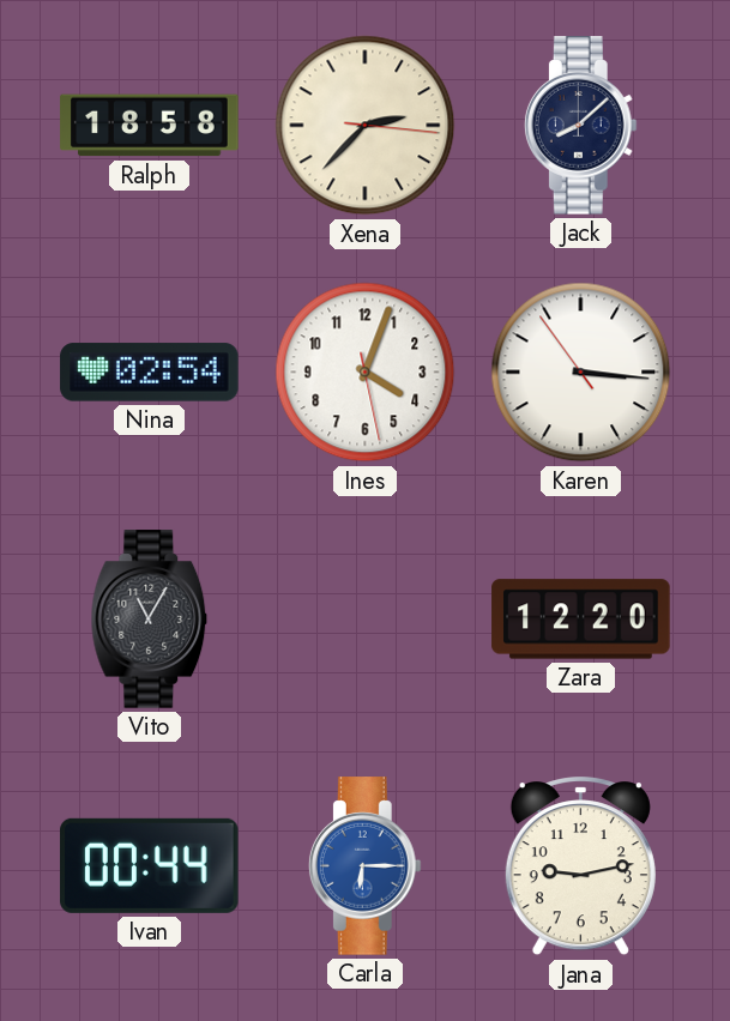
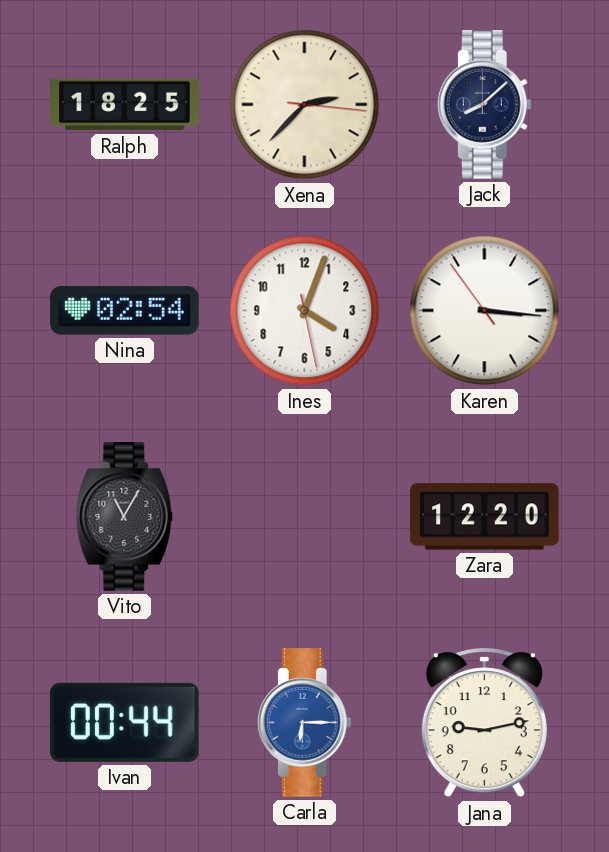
Ralph: 18:58 -> 18:25 (125, 105)
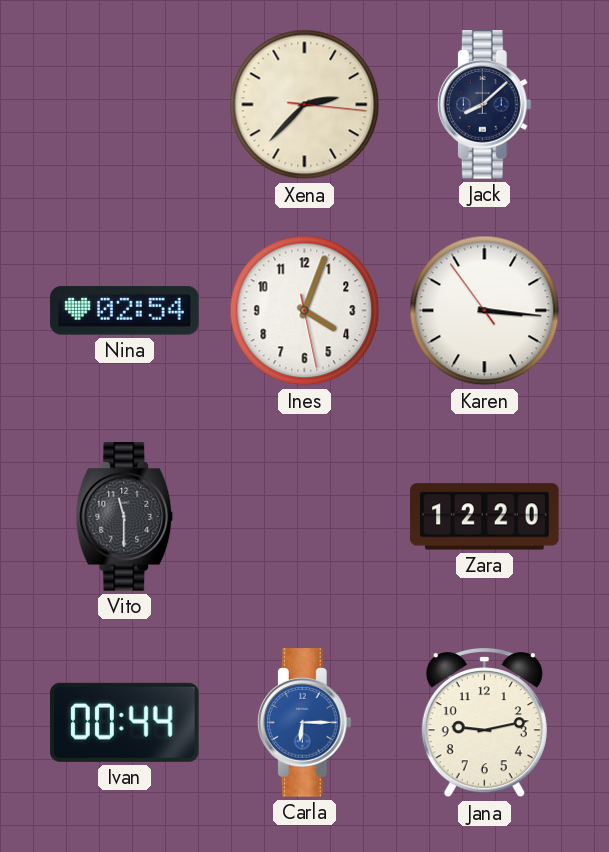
Ralph: 18:25 -> none (125, 105)
Vito: 11:05 -> 11:30 (125, 517)
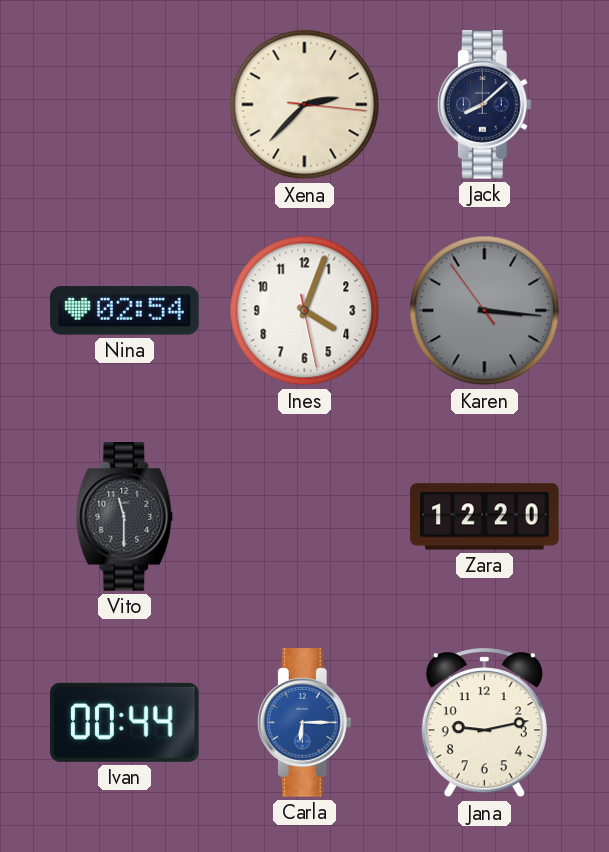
Karen dial: white -> grey (485, 311)
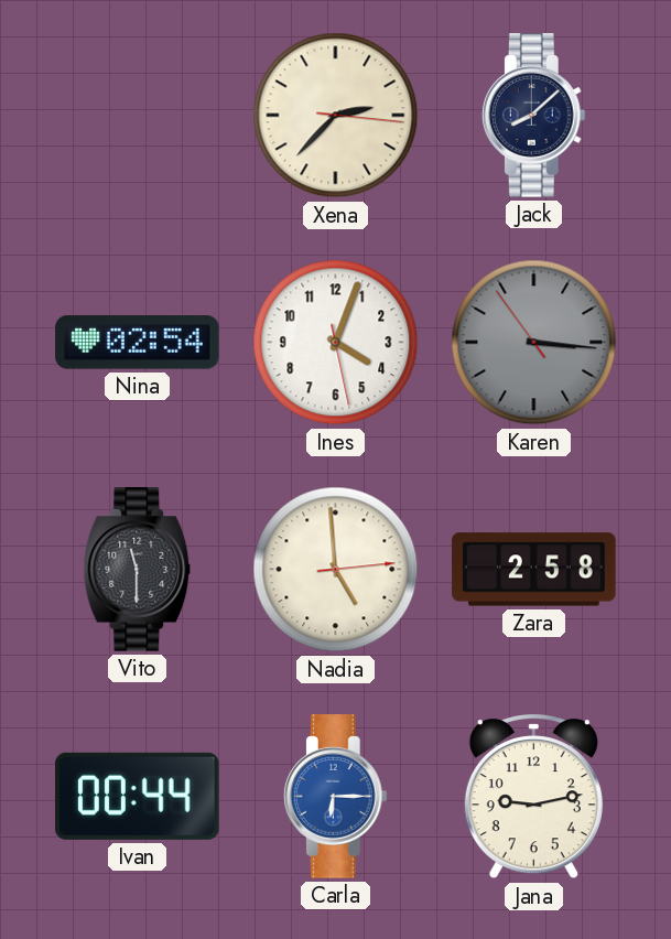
Nadia: none -> 4:59 (336, 570)
Zara: 12:20 -> 2:58 (534, 570)
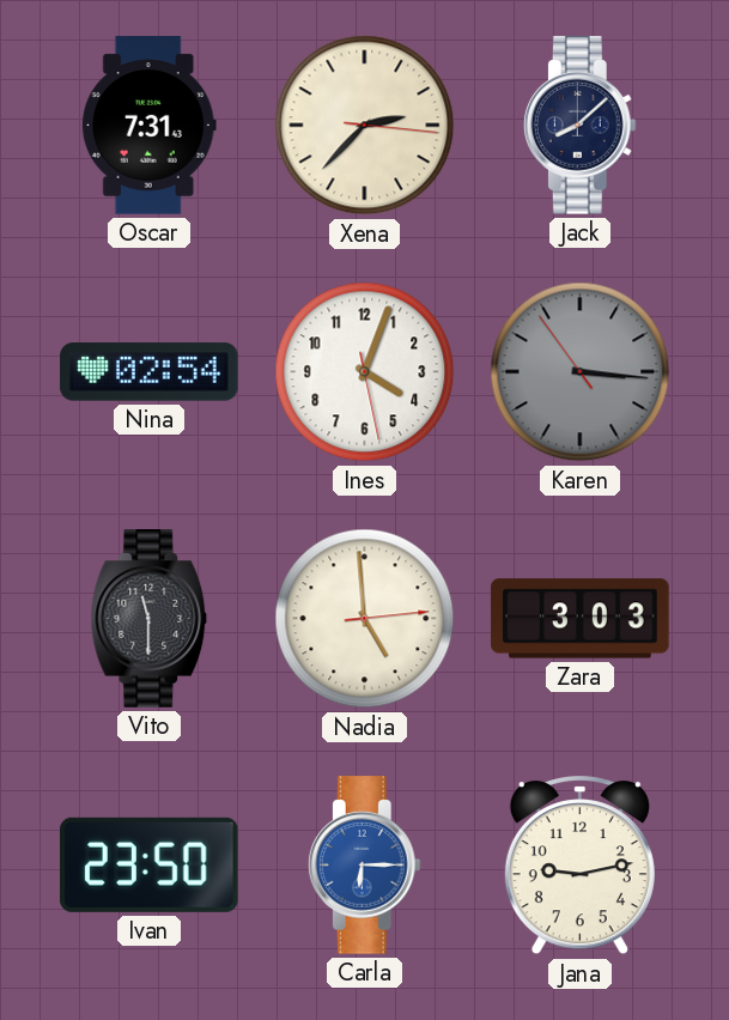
Oscar: none -> 7:31 (148, 126)
Zara: 2:58 -> 3:03 (581, 619)
Ivan: 00:44 -> 23:50 (150, 864)
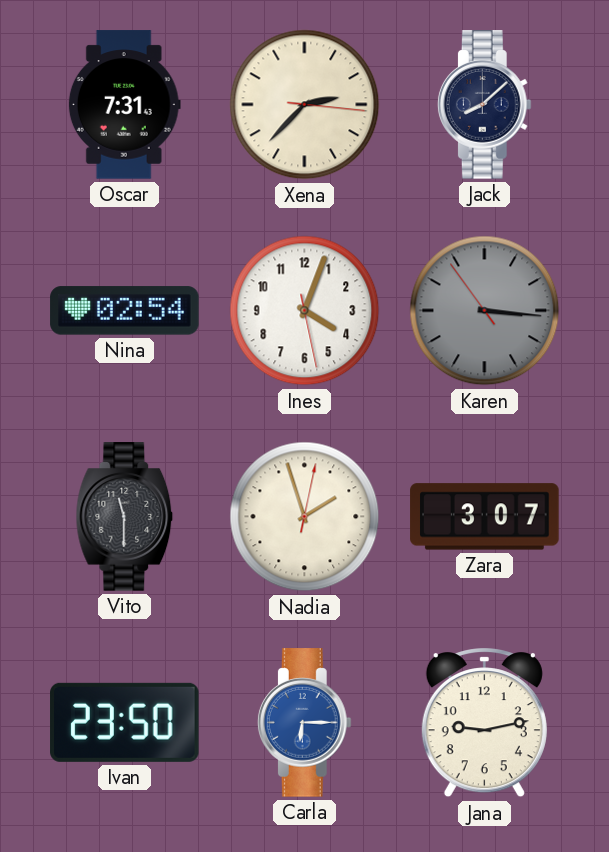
Nadia: 4:59 -> 1:57 (305, 517)
Zara: 3:03 -> 3:07 (485, 517)
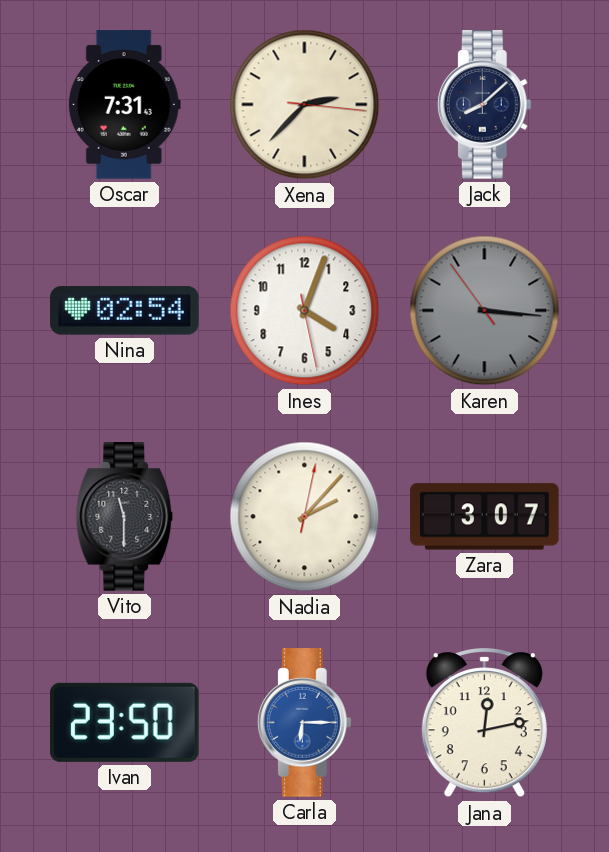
Nadia: 1:57 -> 2:07 (305, 517)
Jana: 9:13 -> 12:13 (484, 723)
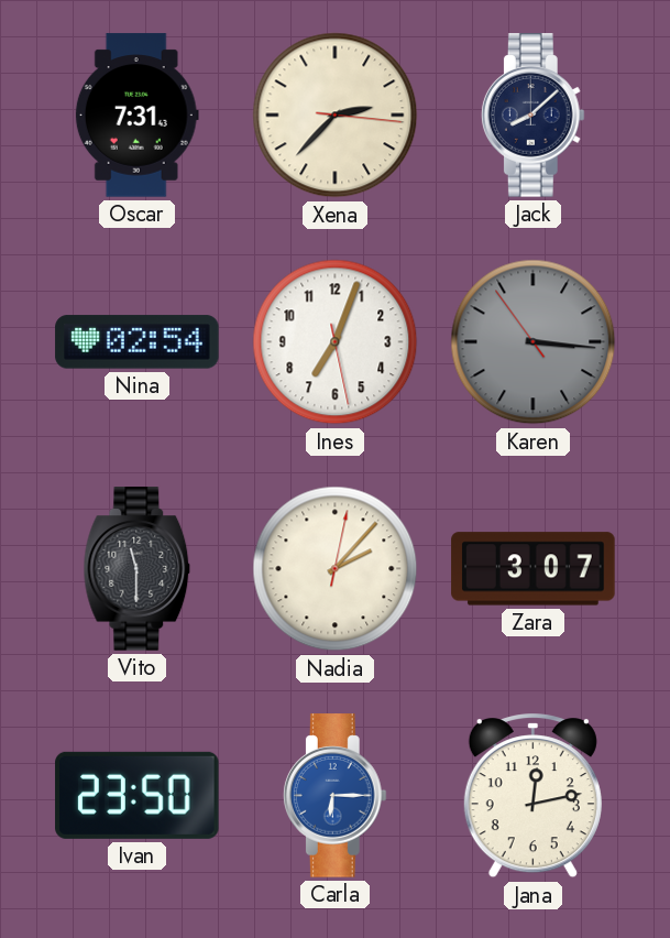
Ines: 4:03 -> 7:03 (336, 342)
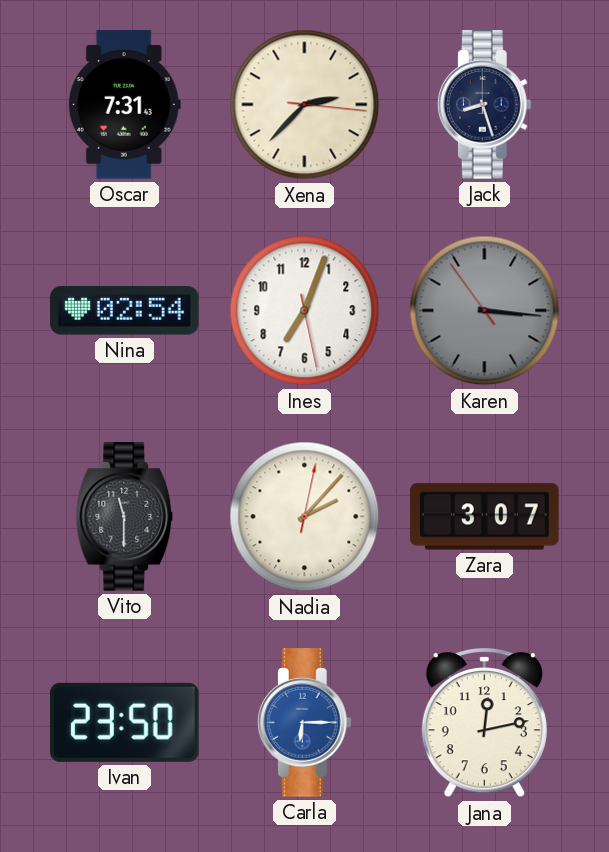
Jack: 8:08 -> 8:27 (484, 105)
